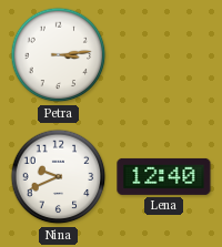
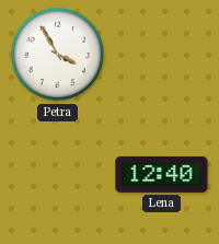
Petra: 3:14 -> 3:55 (58, 55)
Nina: 9:41 -> none (59, 177)
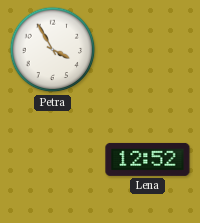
Lena: 12:40 -> 12:52 (148, 159)
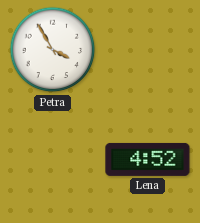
Lena: 12:52 -> 4:52 (148, 159)
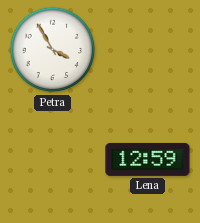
Lena: 4:52 -> 12:59 (148, 159)
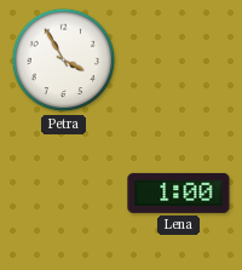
Lena: 12:59 -> 1:00 (179, 193)
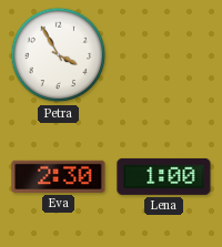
Eva: none -> 2:30 (59, 176)
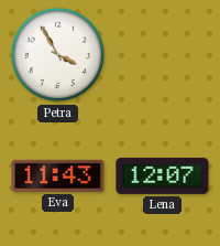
Eva: 2:30 -> 11:43 (58, 175)
Lena: 1:00 -> 12:07 (163, 175)
